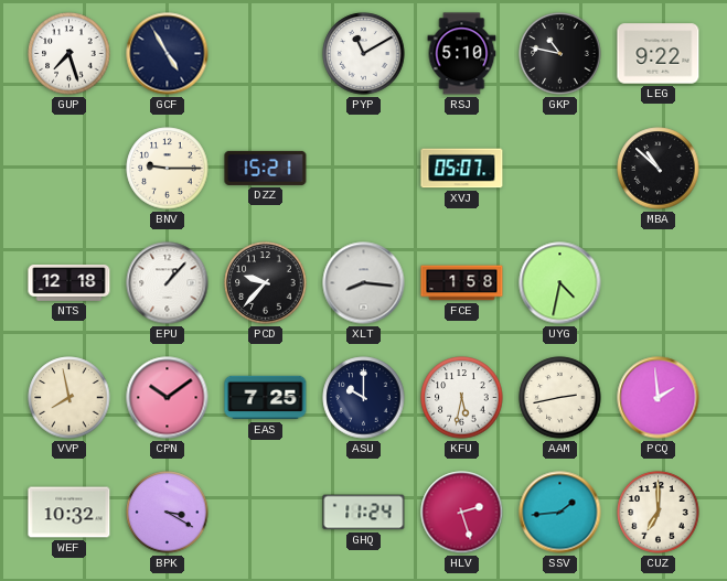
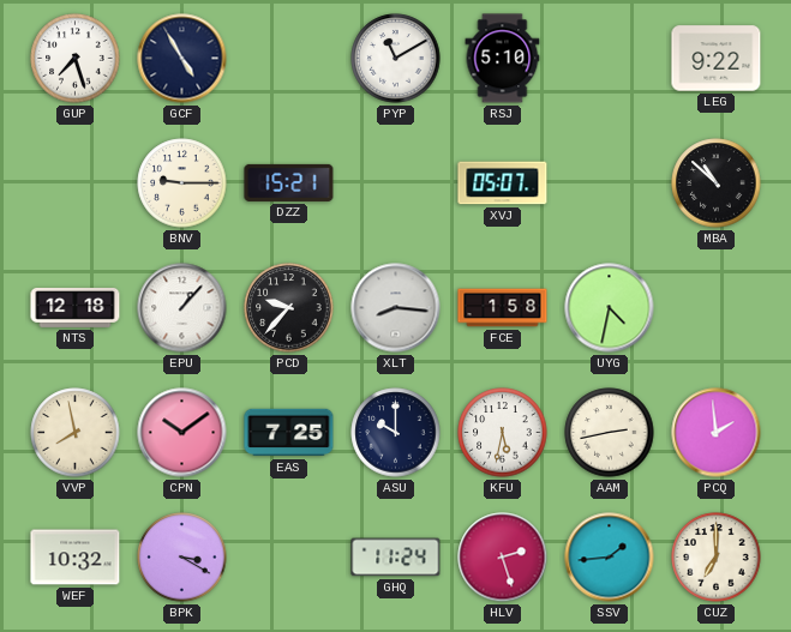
GKP: 10:47 -> none (560, 54)
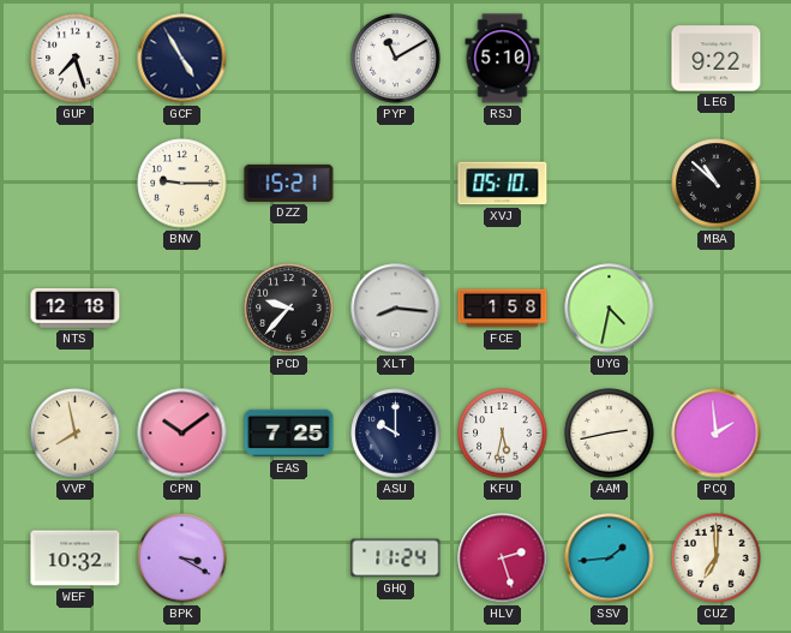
XVJ: 05:07 -> 05:10 (503, 184)
EPU: 1:07 -> none (182, 308)
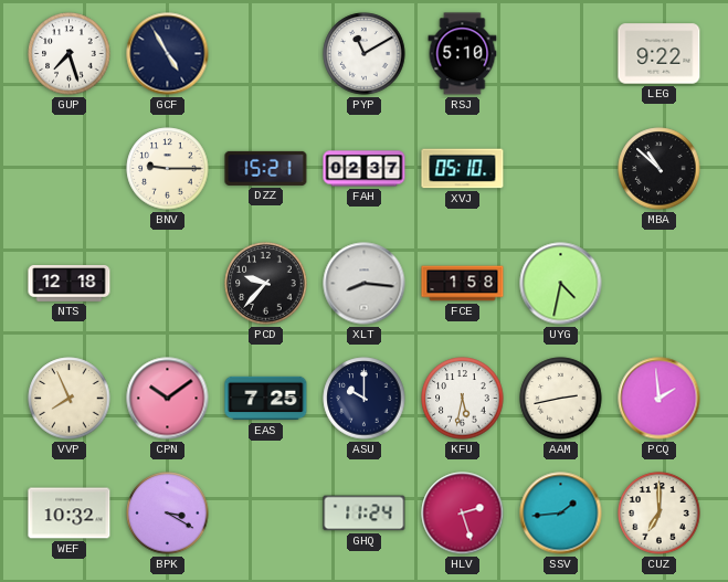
FAH: none -> 02:37 (365, 169)
VVP: 7:58 -> 7:56 (70, 399)
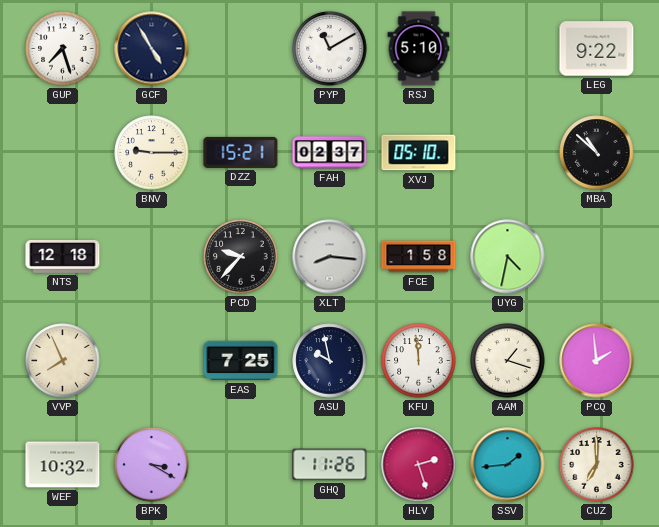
CPN: 10:09 -> none (168, 399)
ASU: 10:00 -> 9:58 (330, 361)
KFU: 5:32 -> 11:59 (419, 361)
AAM: 2:43 -> 1:18 (508, 361)
GHQ: 11:24 -> 11:26 (330, 465)
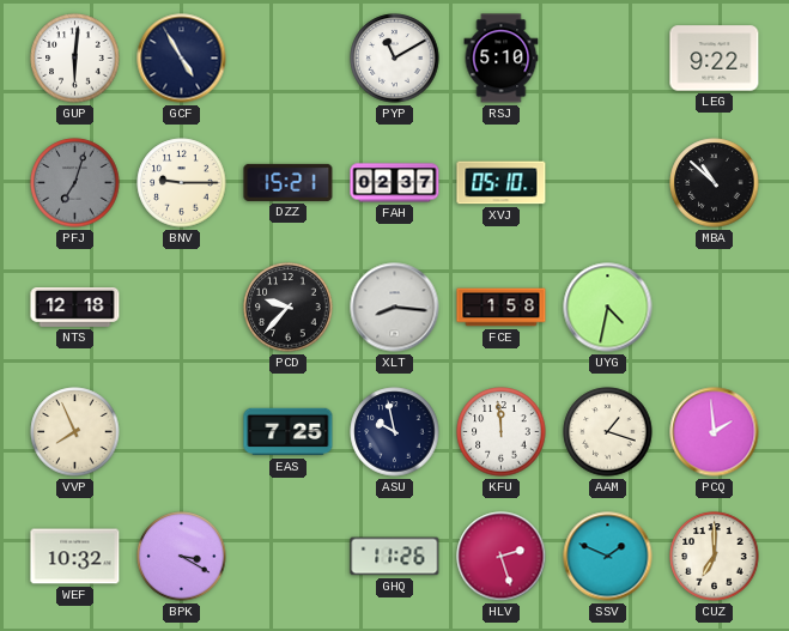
GUP: 7:27 -> 6:01 (75, 59)
PFJ: none -> 7:03 (75, 183)
SSV: 1:44 -> 1:49 (608, 557)
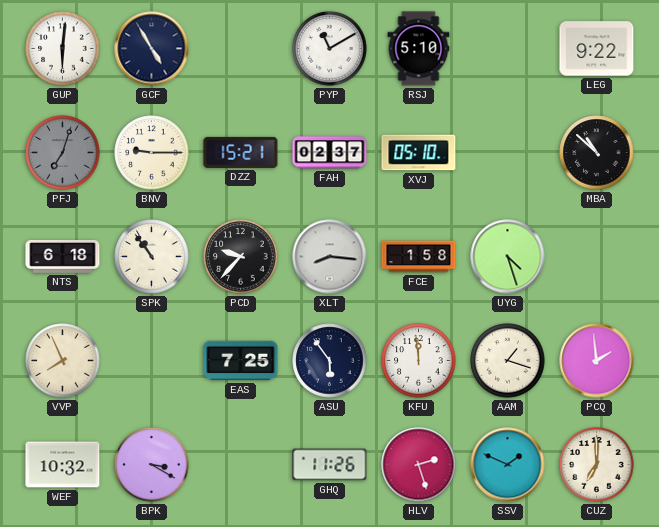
NTS: 12:18 -> 6:18 (63, 257)
SPK: none -> 10:54 (152, 257)
UYG: 4:32 -> 4:27 (508, 257)
ASU: 9:58 -> 5:54 (330, 361)
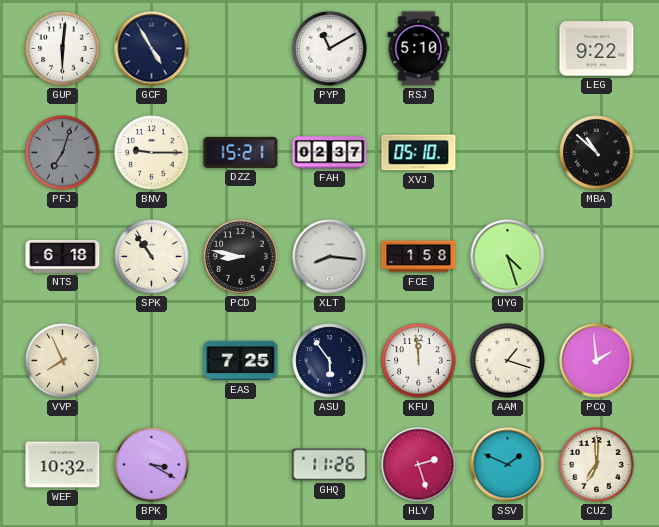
PCD: 9:37 -> 8:47 (241, 257)
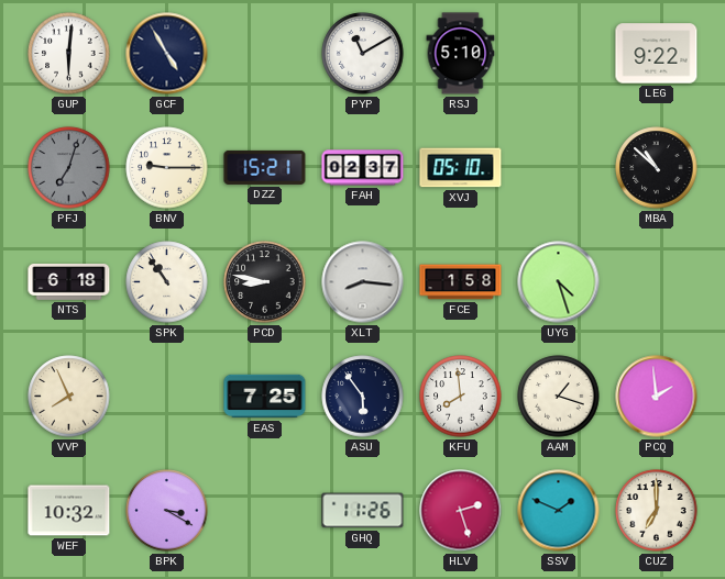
KFU: 11:59 -> 7:59 (461, 397)
